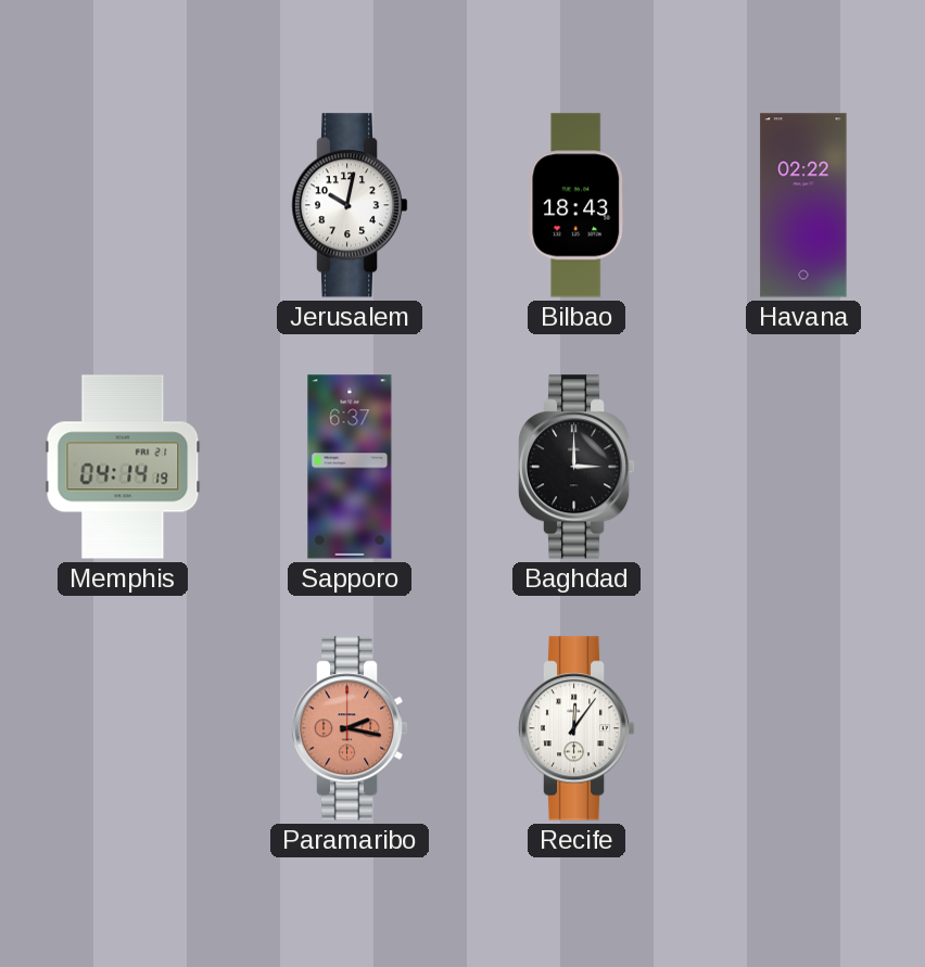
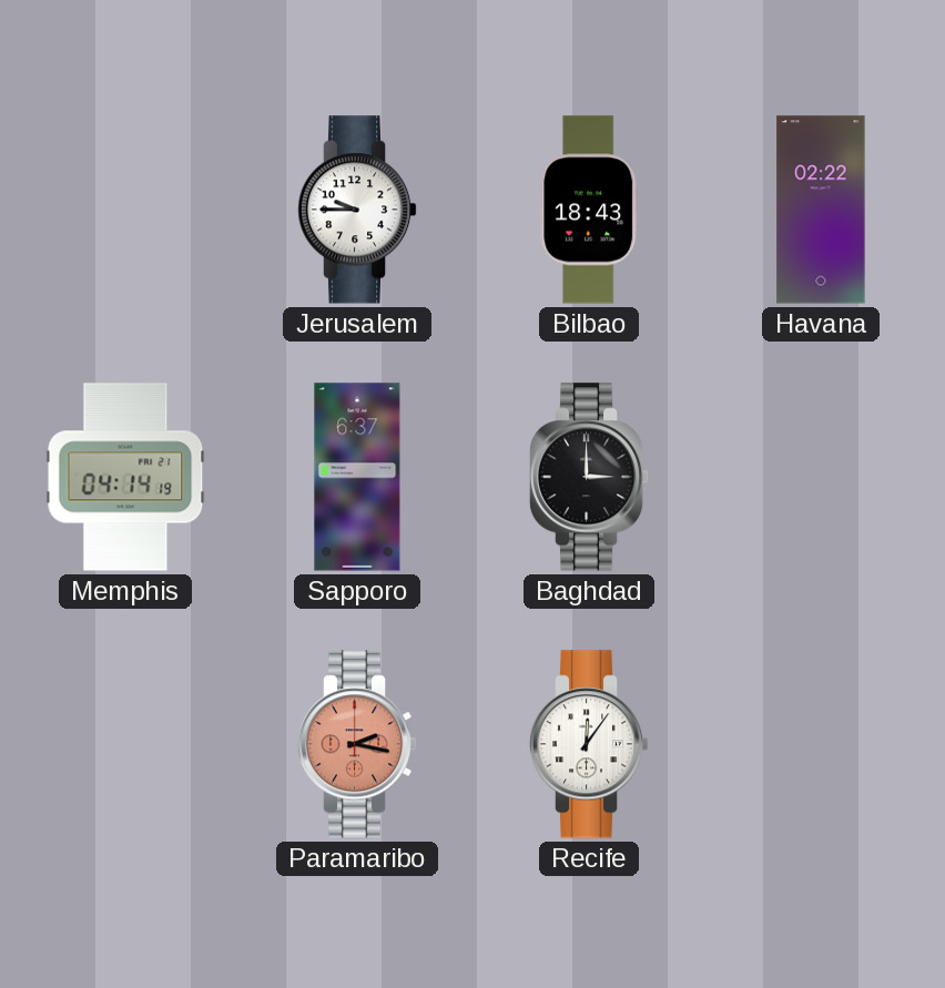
Jerusalem: 10:02 -> 9:45 (357, 210)
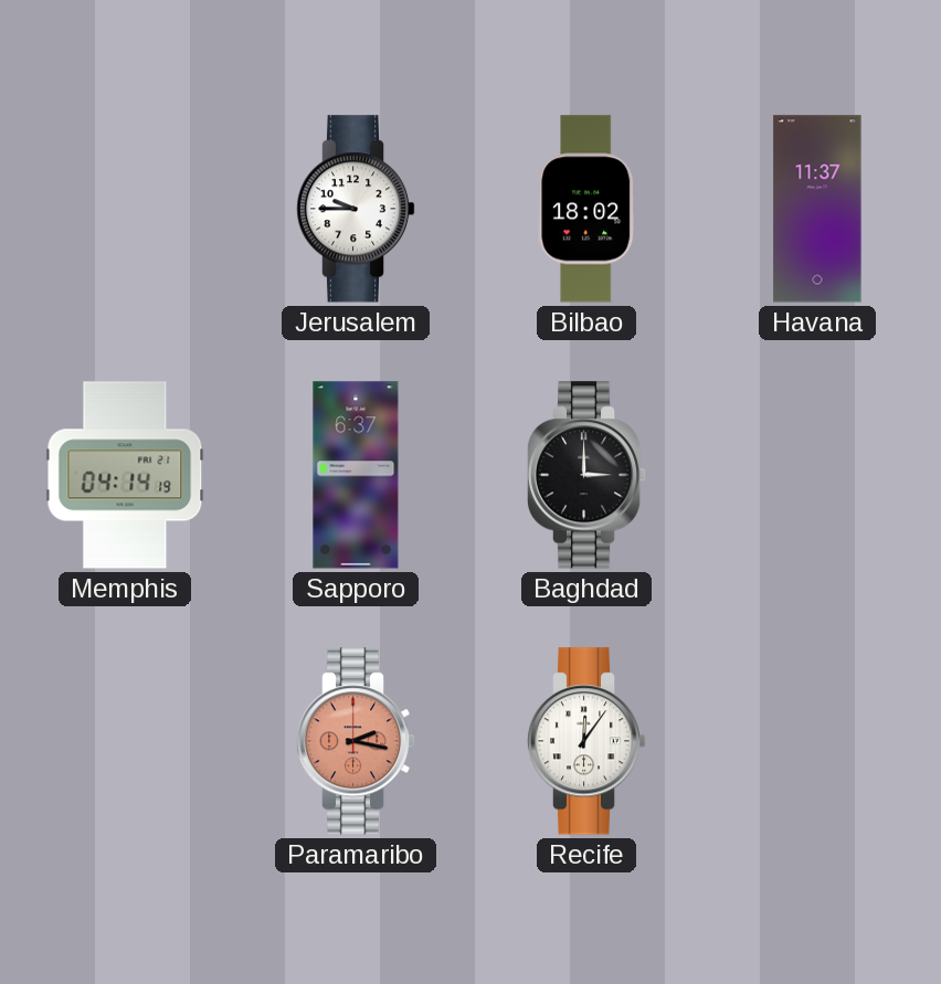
Bilbao: 18:43 -> 18:02 (586, 209)
Havana: 02:22 -> 11:37 (817, 209)
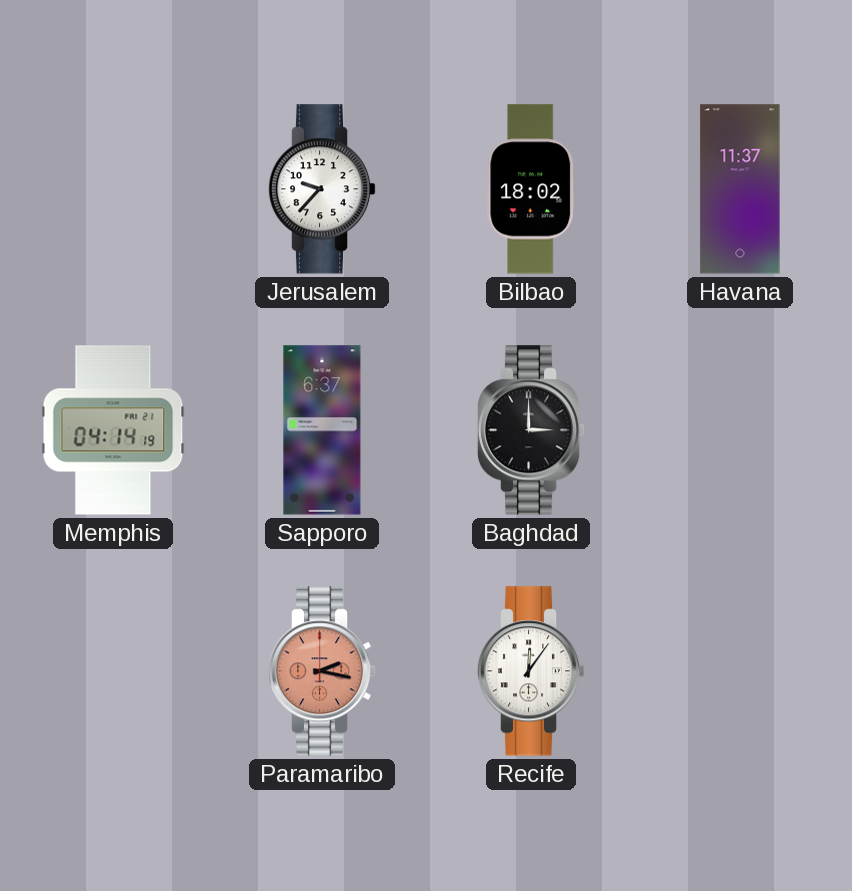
Jerusalem: 9:45 -> 9:37 (322, 189)
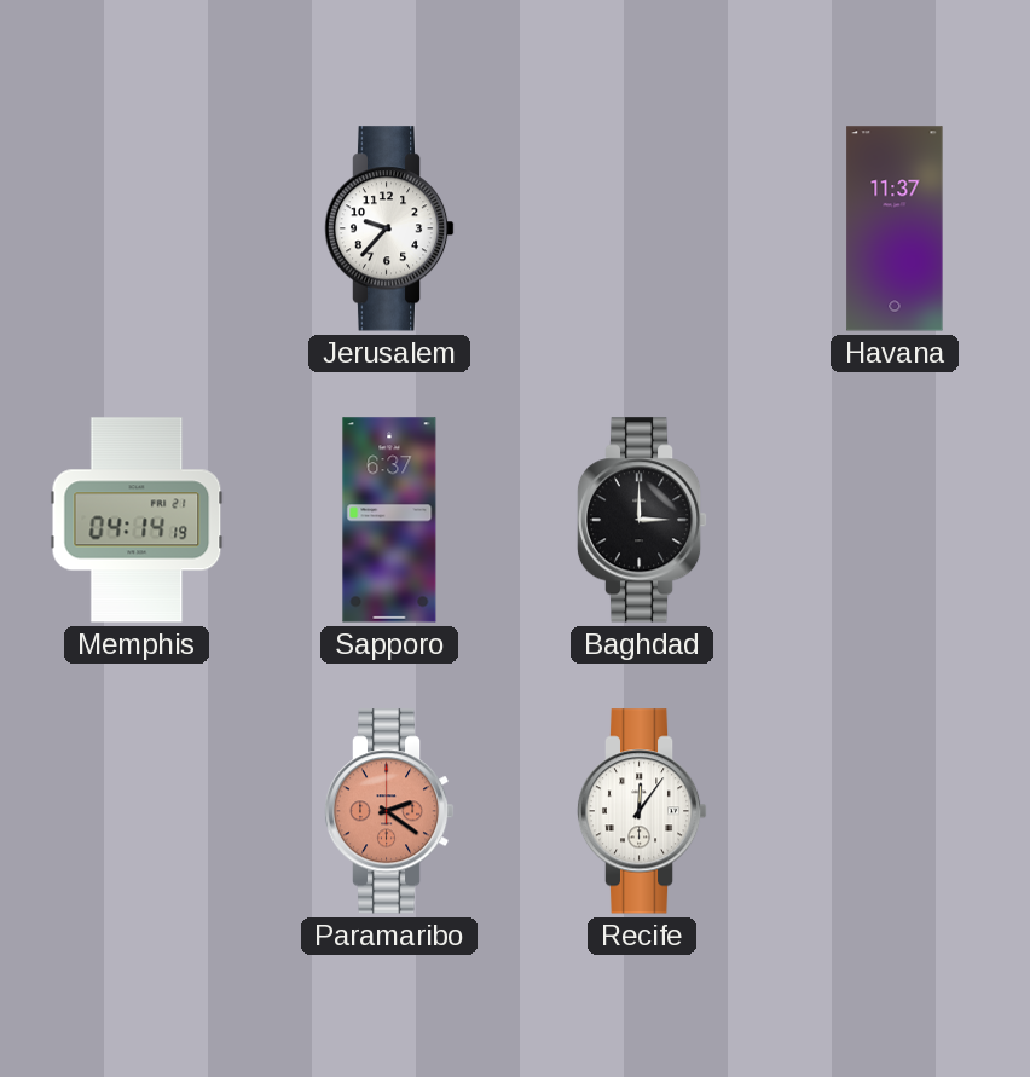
Bilbao: 18:02 -> none (531, 189)
Paramaribo: 2:17 -> 2:21 (389, 811)
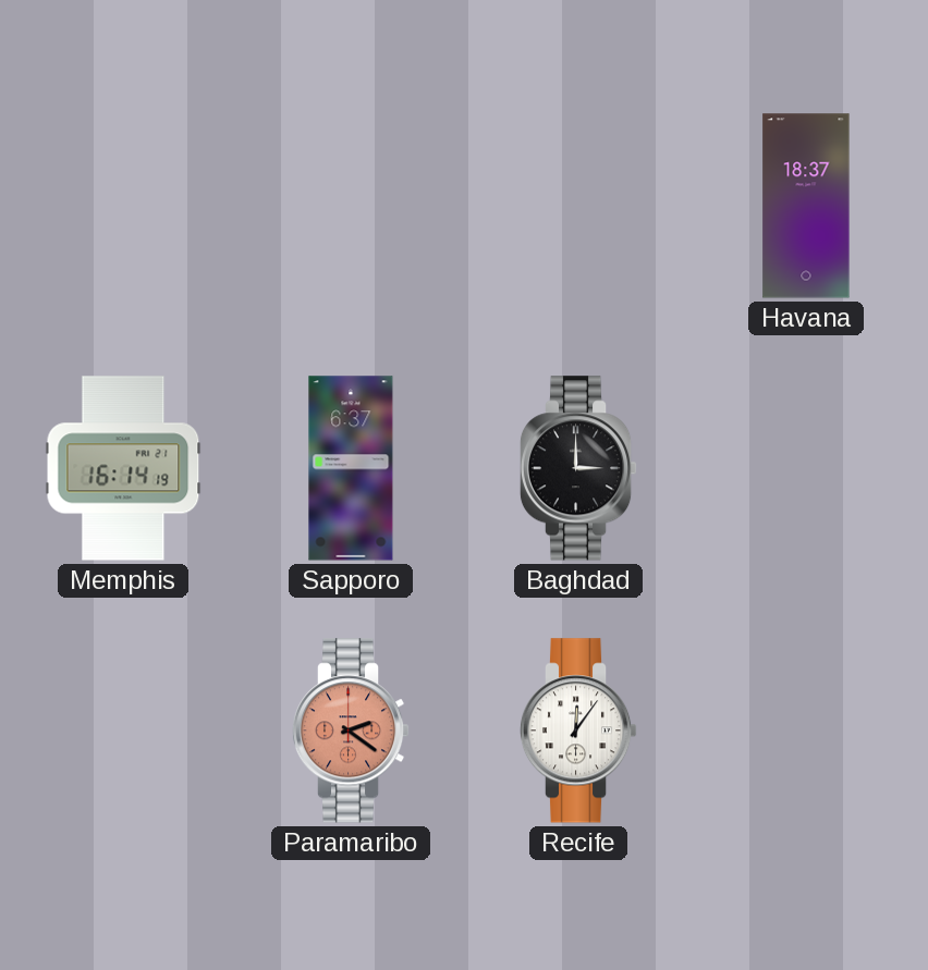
Jerusalem: 9:37 -> none (389, 228)
Havana: 11:37 -> 18:37 (806, 206)
Memphis: 04:14 -> 16:14 (123, 468)
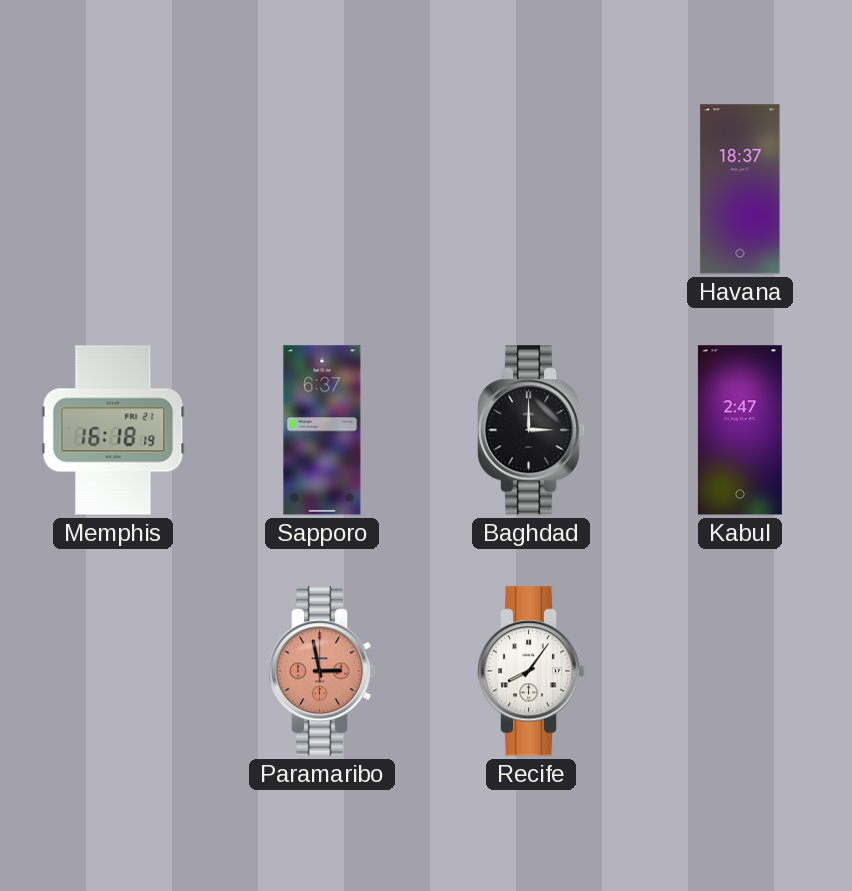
Memphis: 16:14 -> 16:18 (113, 430)
Kabul: none -> 2:47 (740, 430)
Paramaribo: 2:21 -> 2:58 (322, 671)
Recife: 12:06 -> 8:06 (531, 671)
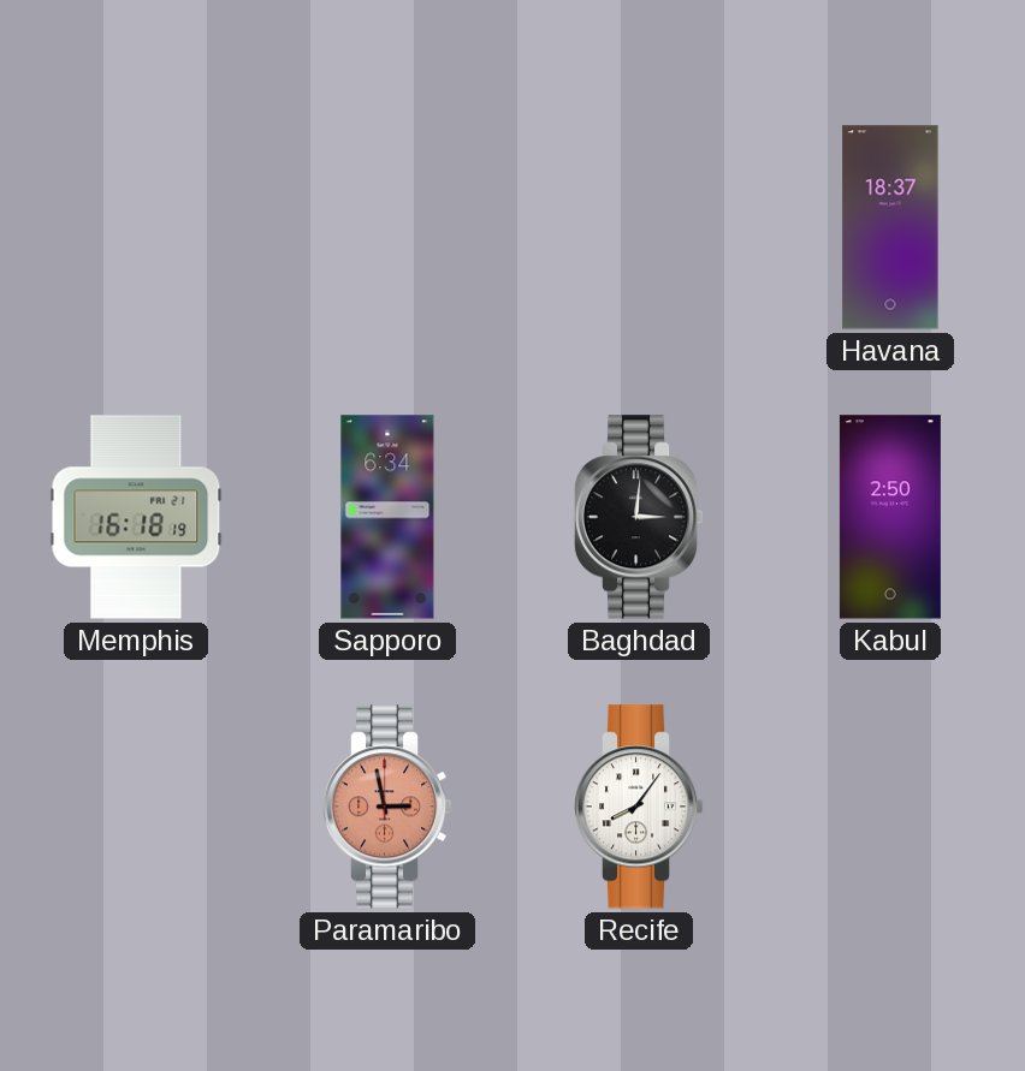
Sapporo: 6:37 -> 6:34 (387, 517)
Baghdad: 3:00 -> 3:01 (639, 517)
Kabul: 2:47 -> 2:50 (890, 517)
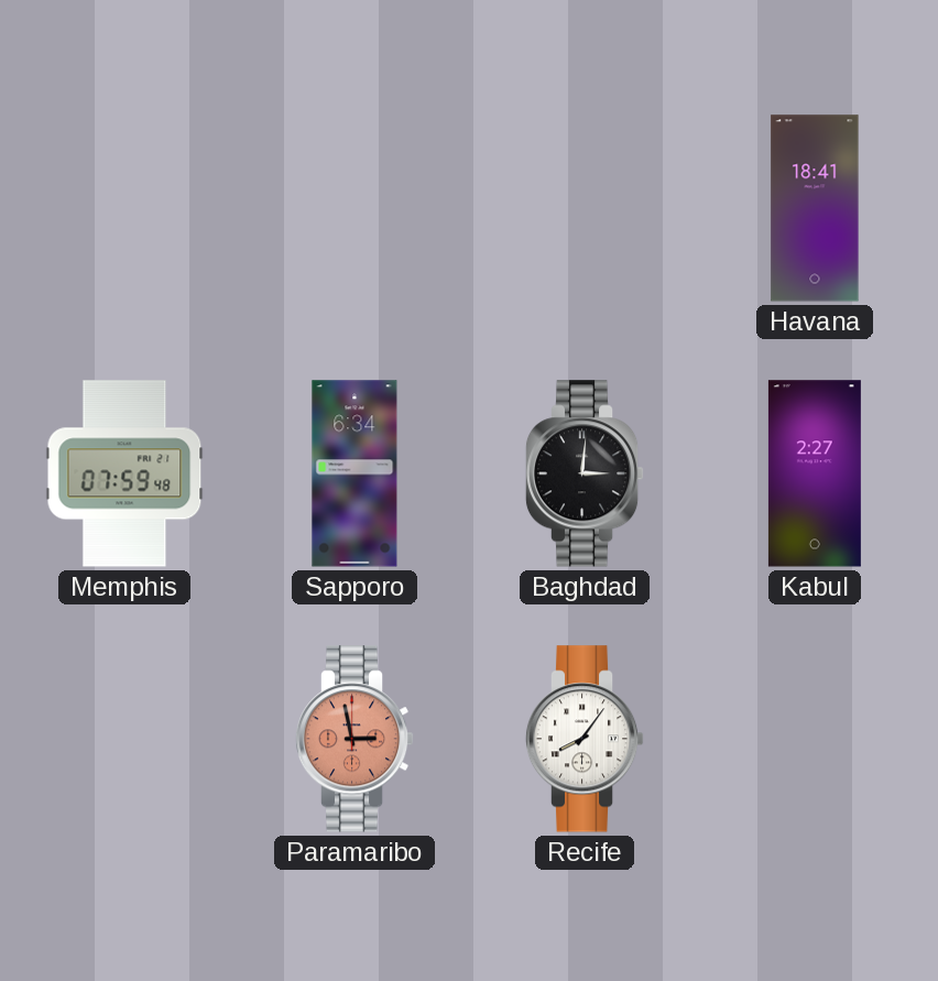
Havana: 18:37 -> 18:41 (815, 208)
Memphis: 16:18 -> 07:59 (124, 473)
Kabul: 2:50 -> 2:27 (815, 473)
